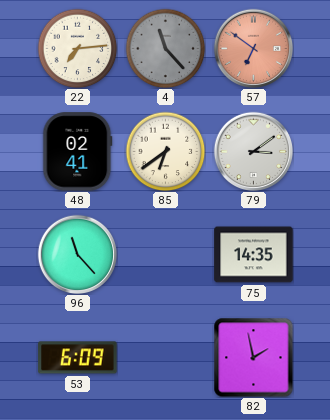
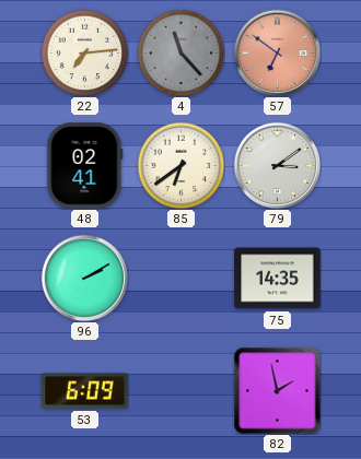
96: 11:23 -> 2:10 (84, 278)
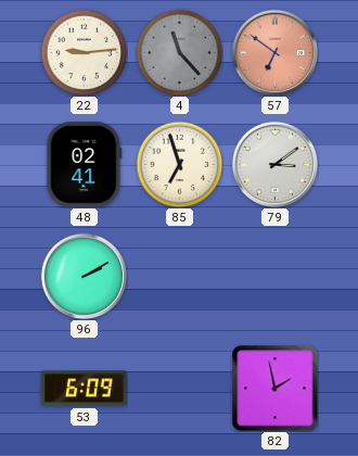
22: 7:14 -> 9:14 (84, 52)
85: 6:39 -> 6:57 (179, 164)
75: 14:35 -> none (278, 279)
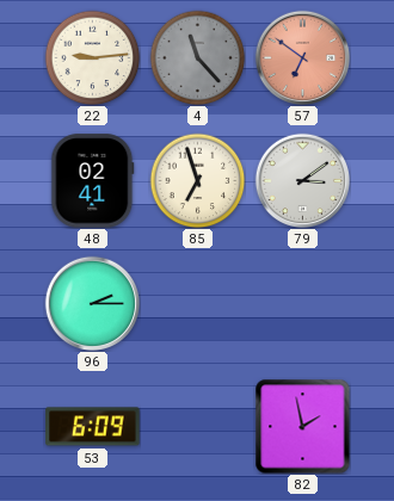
96: 2:10 -> 2:15 (92, 303)
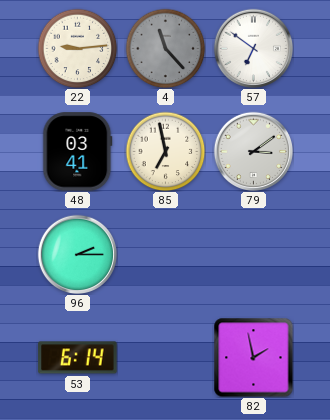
57 dial: salmon -> white (253, 48)
48: 02:41 -> 03:41 (78, 152)
85: 6:57 -> 6:58 (165, 151)
53: 6:09 -> 6:14 (78, 358)
